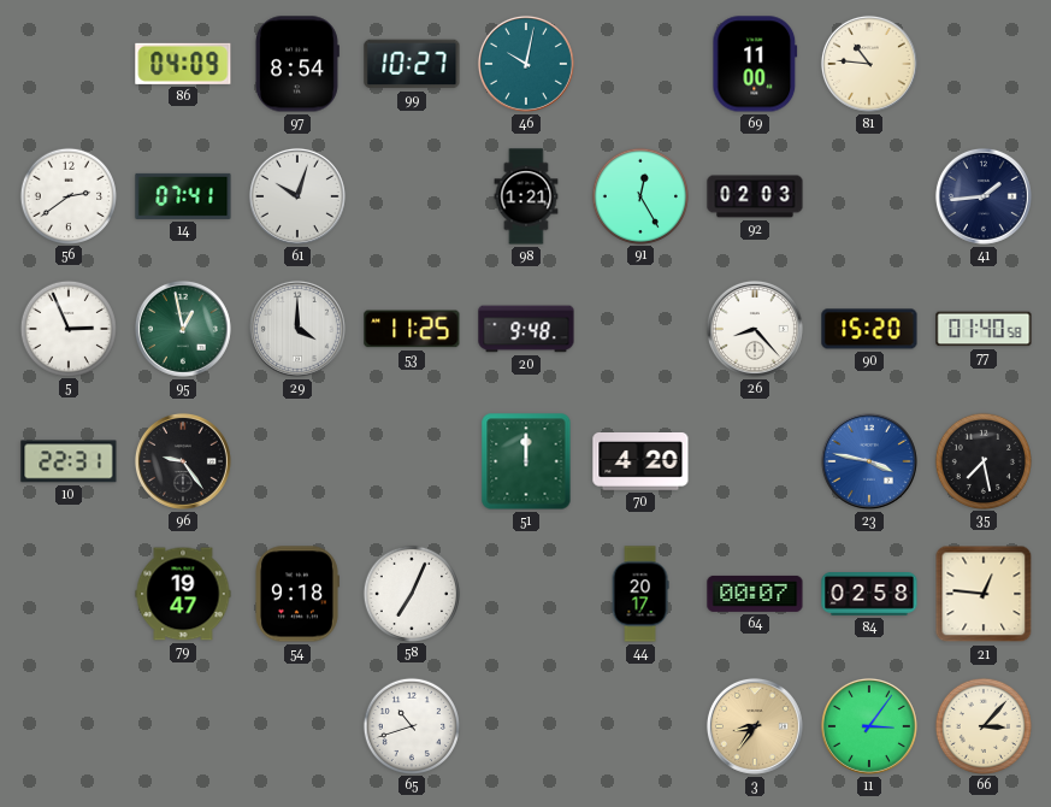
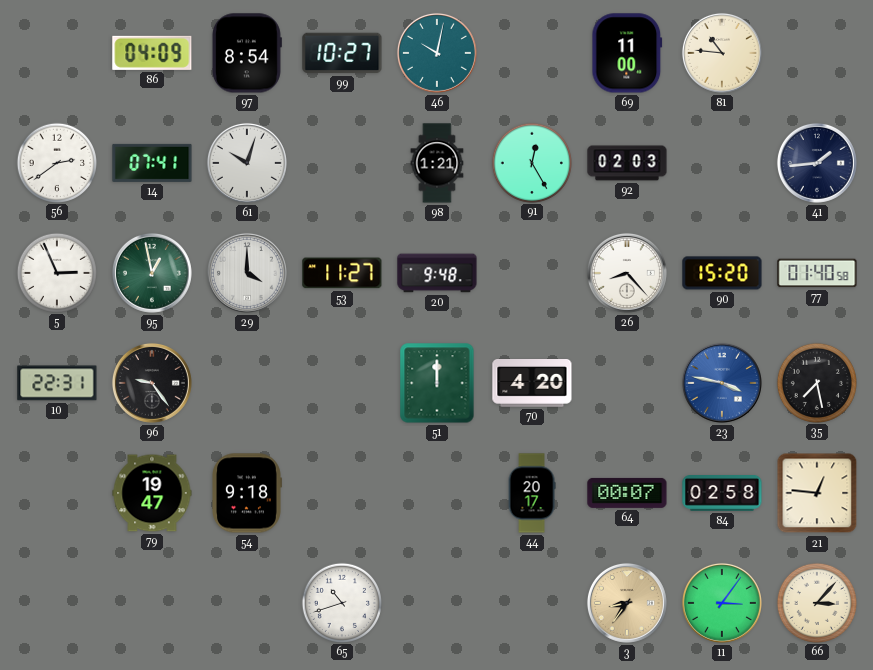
53: 11:25 -> 11:27 (342, 273)
58: 7:04 -> none (411, 593)
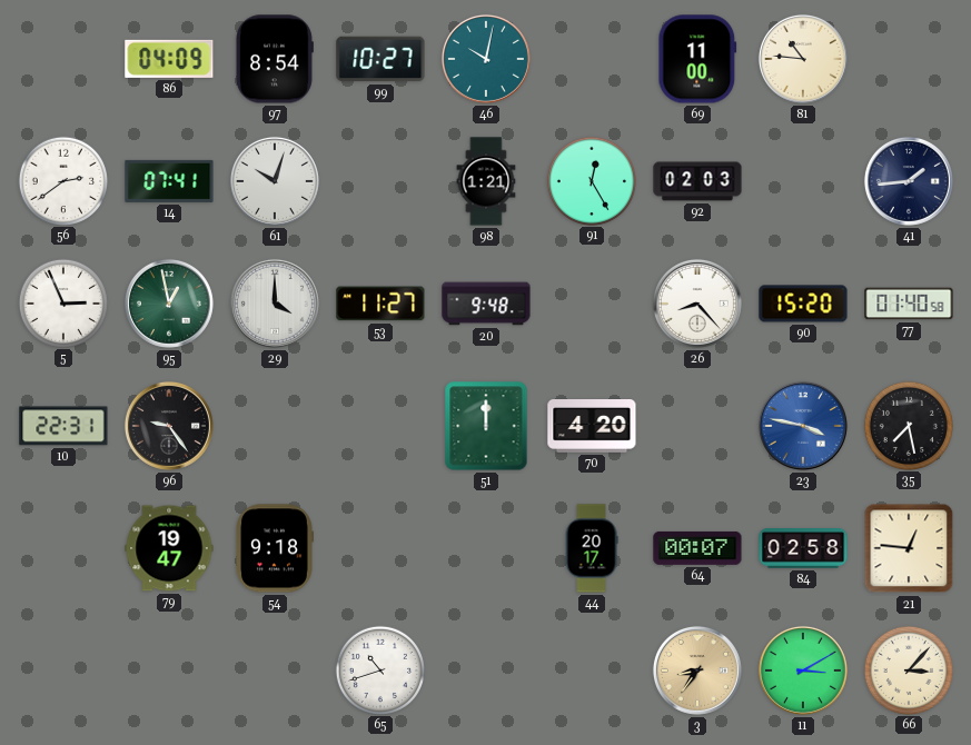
11: 3:06 -> 3:10 (803, 670)
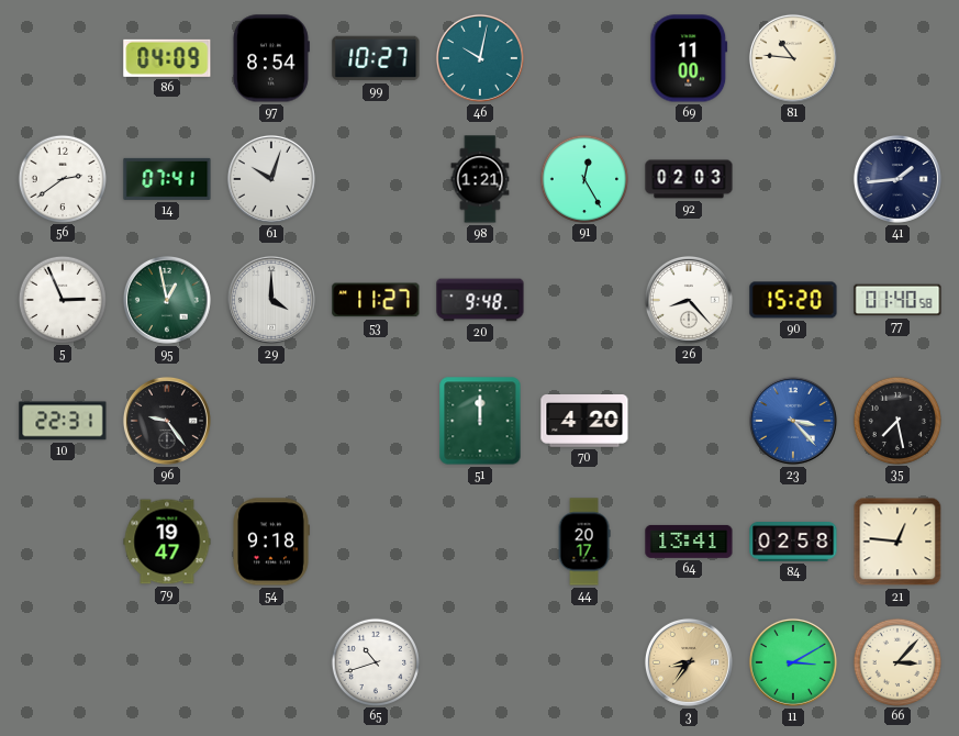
23: 3:47 -> 3:23 (793, 421)
64: 00:07 -> 13:41 (689, 542)
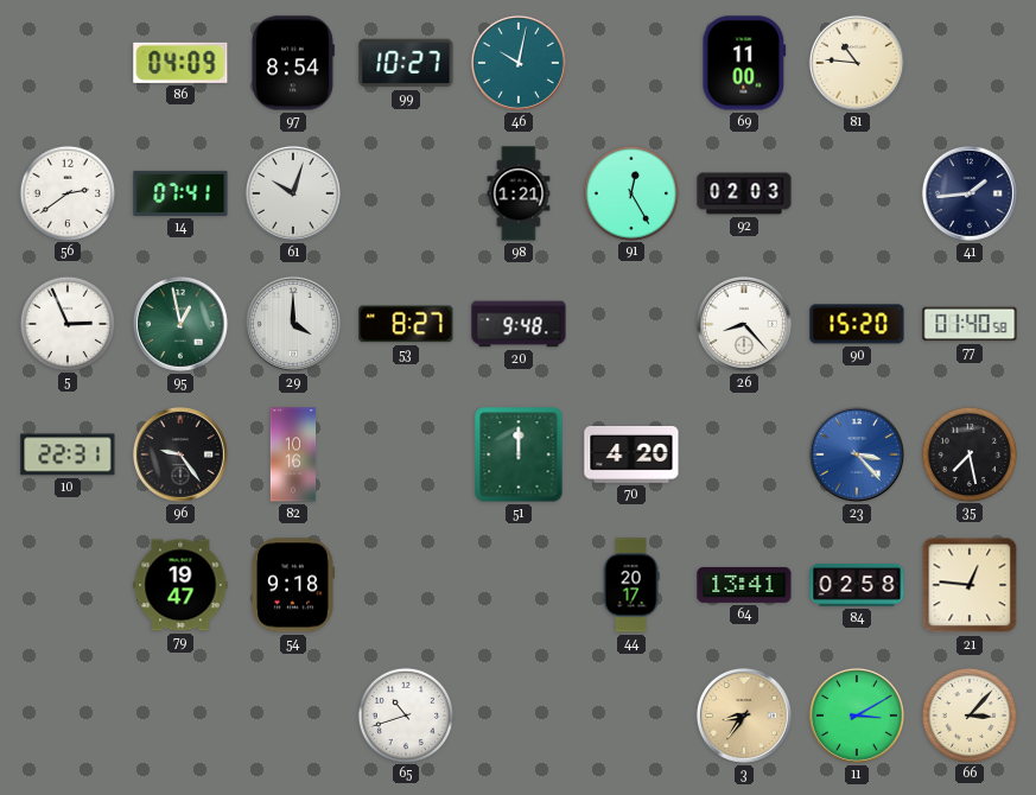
53: 11:27 -> 8:27 (406, 324)
82: none -> 10:16 (293, 454)
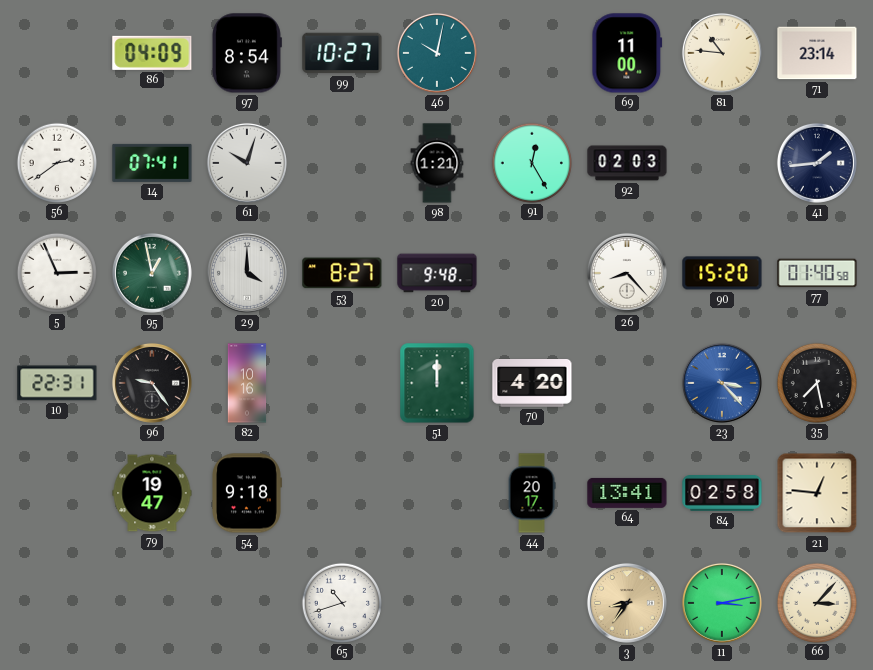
71: none -> 23:14 (817, 53)
11: 3:10 -> 3:13 (722, 603)
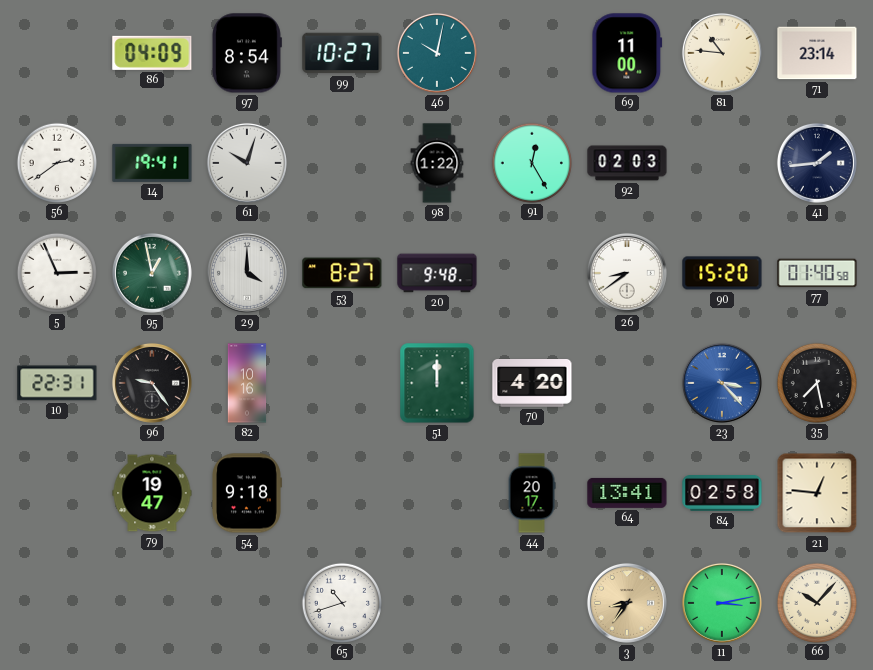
14: 07:41 -> 19:41 (152, 163)
98: 1:21 -> 1:22 (437, 163)
26: 8:23 -> 8:39 (627, 273)
66: 3:07 -> 10:07 (816, 602)
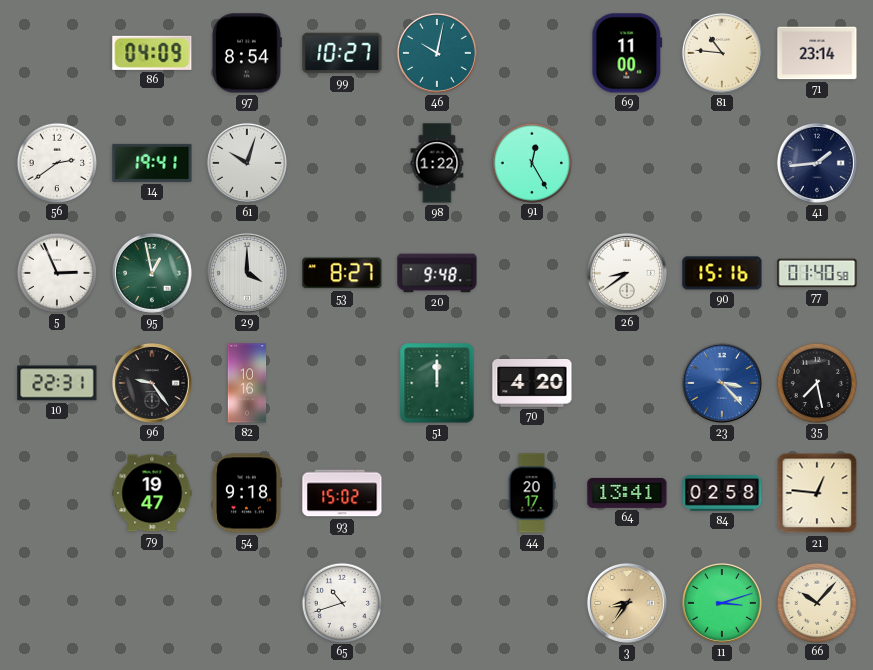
92: 02:03 -> none (627, 163)
90: 15:20 -> 15:16 (722, 273)
93: none -> 15:02 (342, 493)
11: 3:13 -> 3:12 (722, 603)
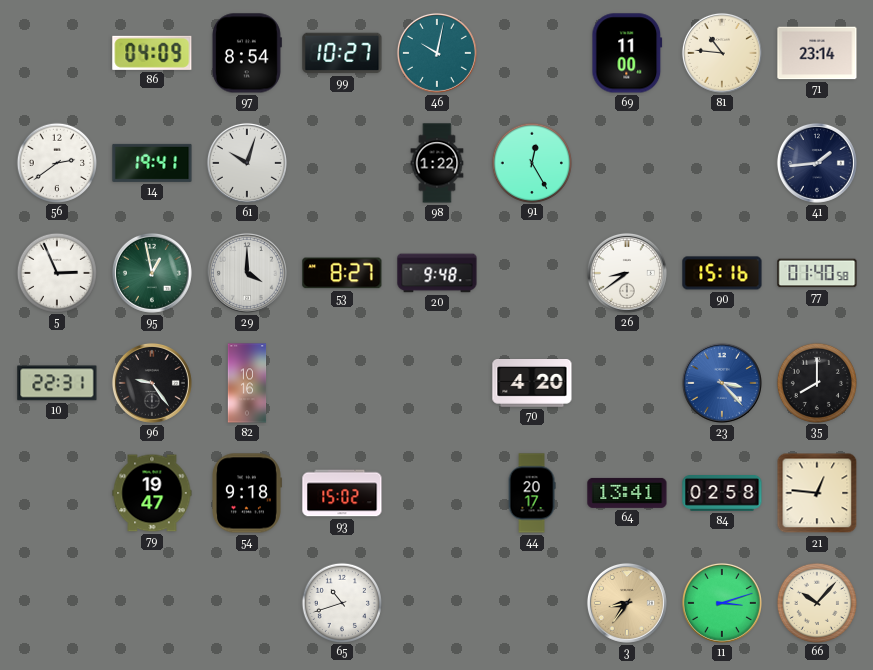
51: 12:00 -> none (437, 383)
35: 7:28 -> 8:00 (816, 382)
